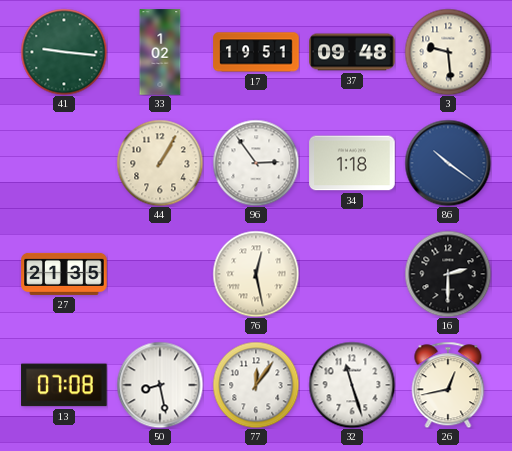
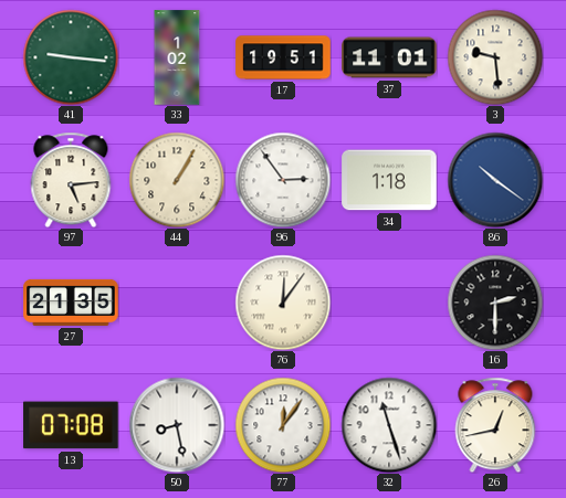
37: 09:48 -> 11:01 (389, 57)
97: none -> 5:14 (71, 180)
76: 12:28 -> 12:06 (283, 303)
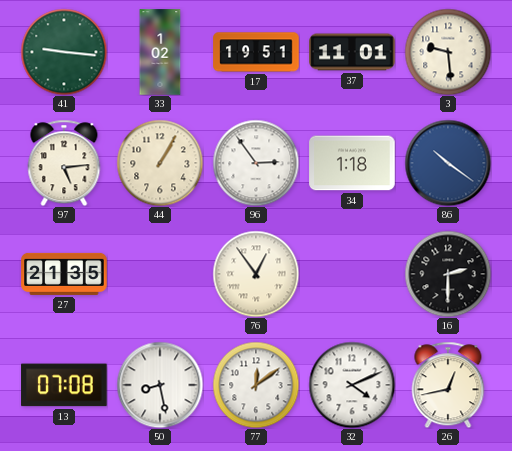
76: 12:06 -> 12:54 (256, 274)
77: 12:06 -> 12:09 (256, 385)
32: 11:27 -> 4:11 (352, 385)
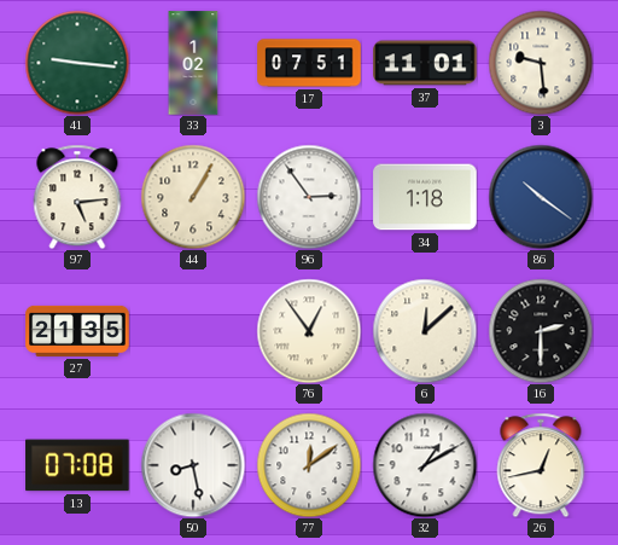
17: 19:51 -> 07:51 (309, 63)
6: none -> 12:08 (425, 331)
32: 4:11 -> 1:10 (425, 465)
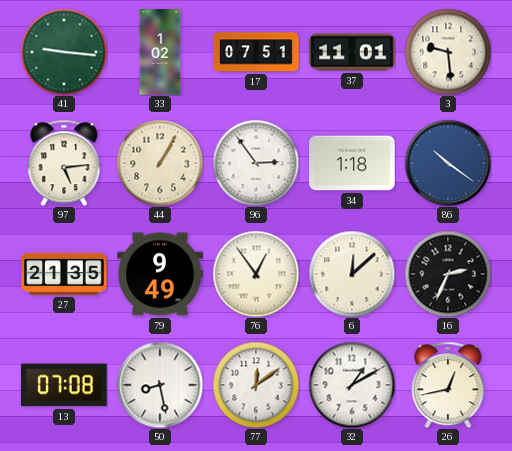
79: none -> 9:49 (160, 274)
16: 2:30 -> 2:34 (448, 274)
